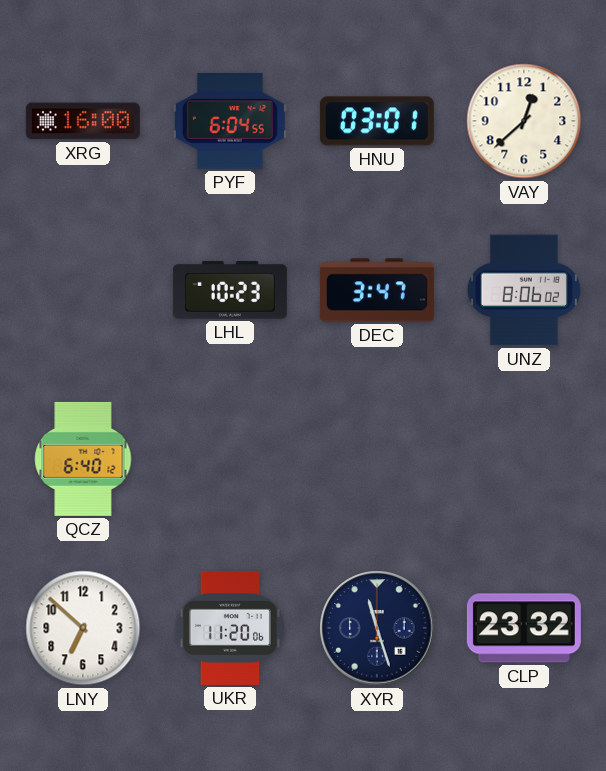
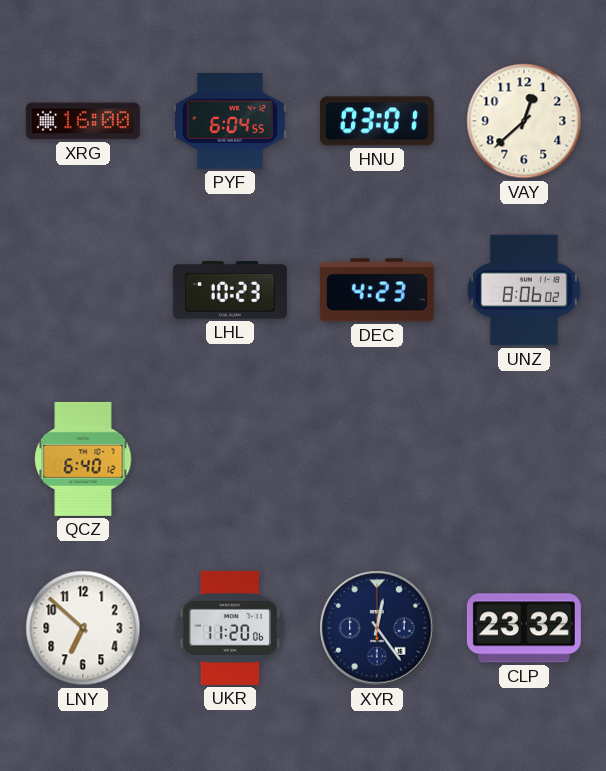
DEC: 3:47 -> 4:23 (377, 290)
XYR: 11:27 -> 12:24 (377, 628)
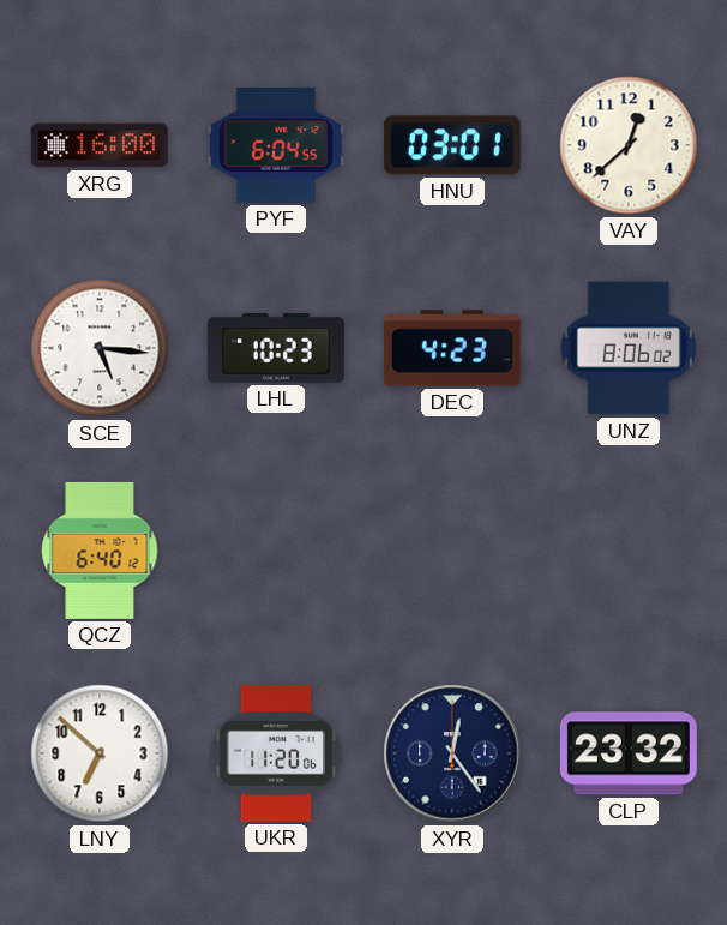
SCE: none -> 5:16 (100, 348)
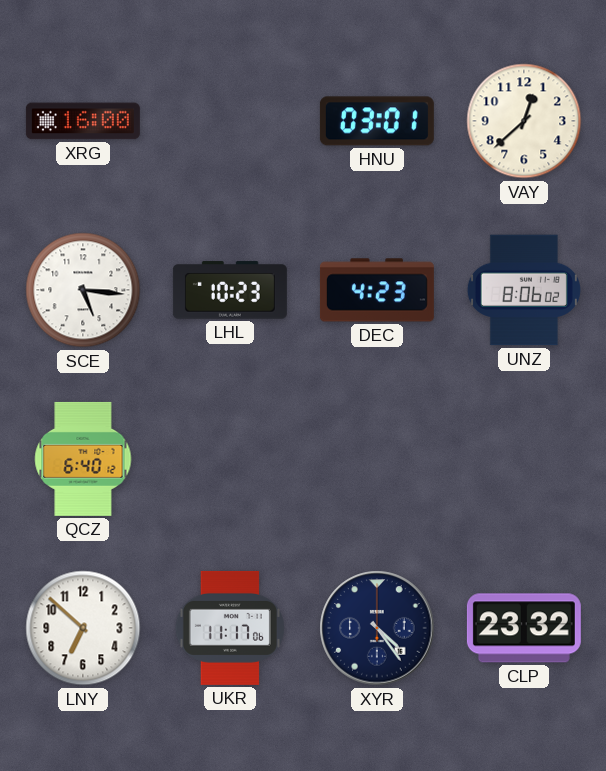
PYF: 6:04 -> none (276, 146)
UKR: 11:20 -> 11:17 (230, 628)
XYR: 12:24 -> 4:24 (377, 628)
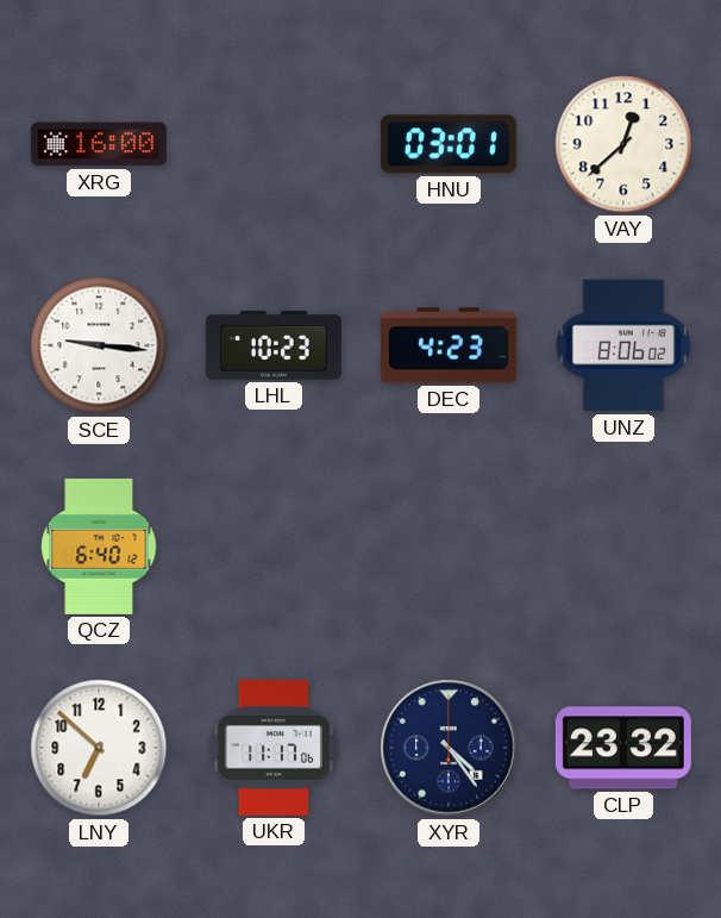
SCE: 5:16 -> 9:16 (99, 345)
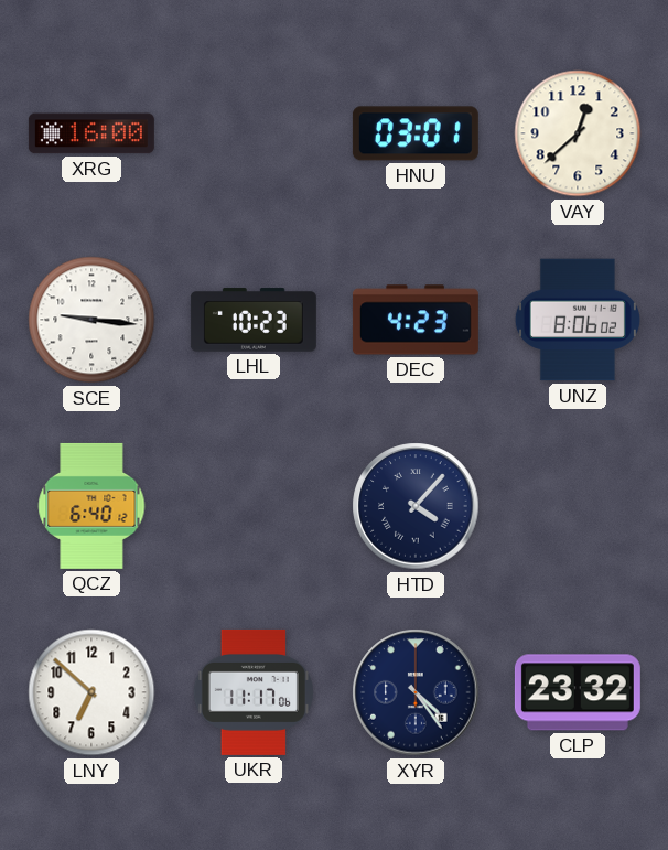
HTD: none -> 4:07 (416, 506)
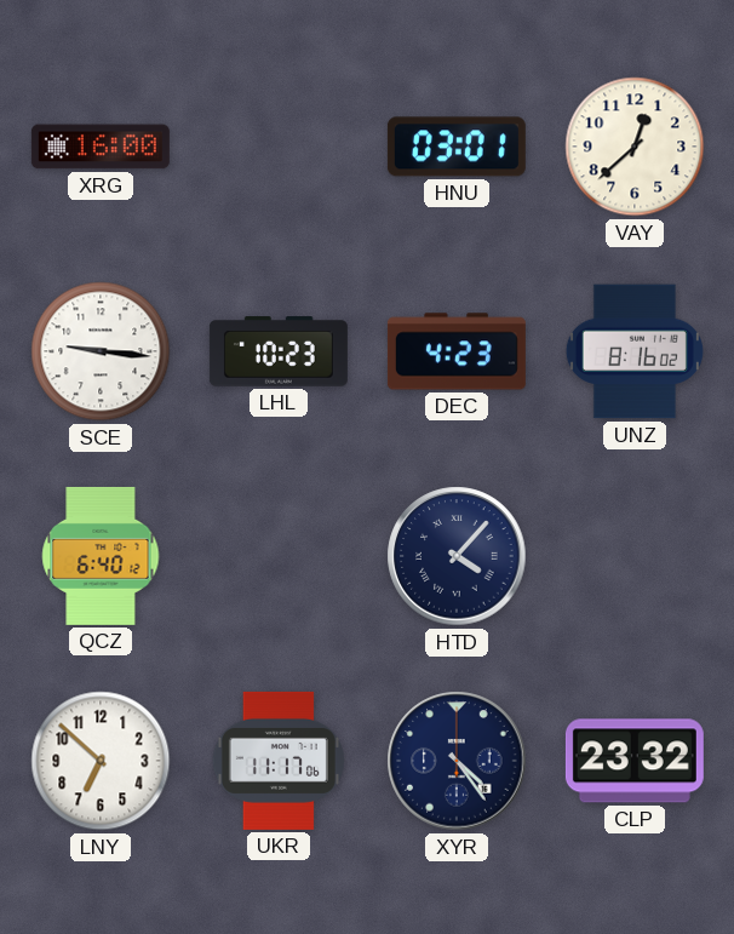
UNZ: 8:06 -> 8:16 (635, 351)
